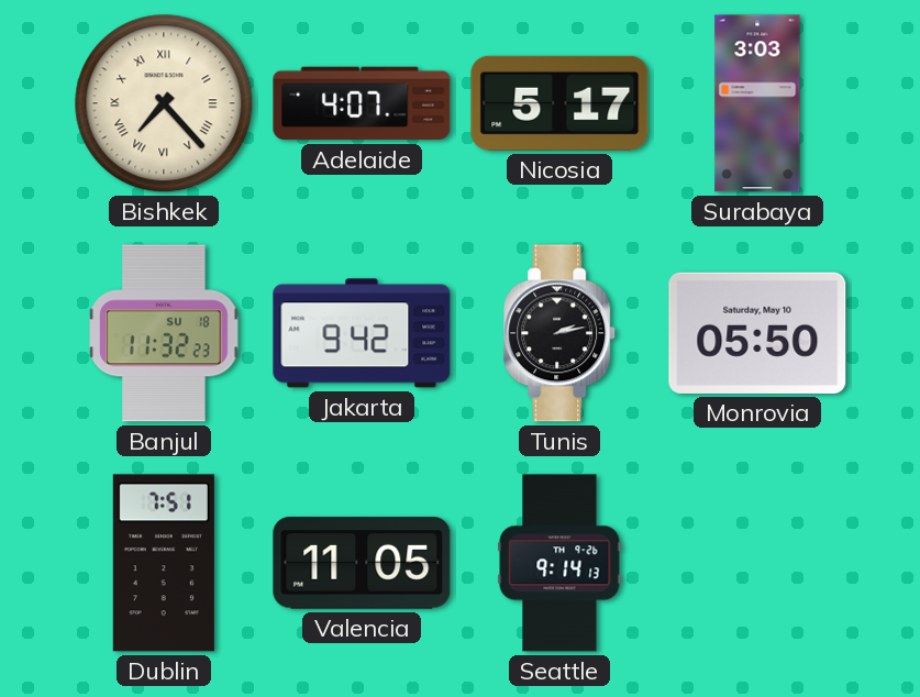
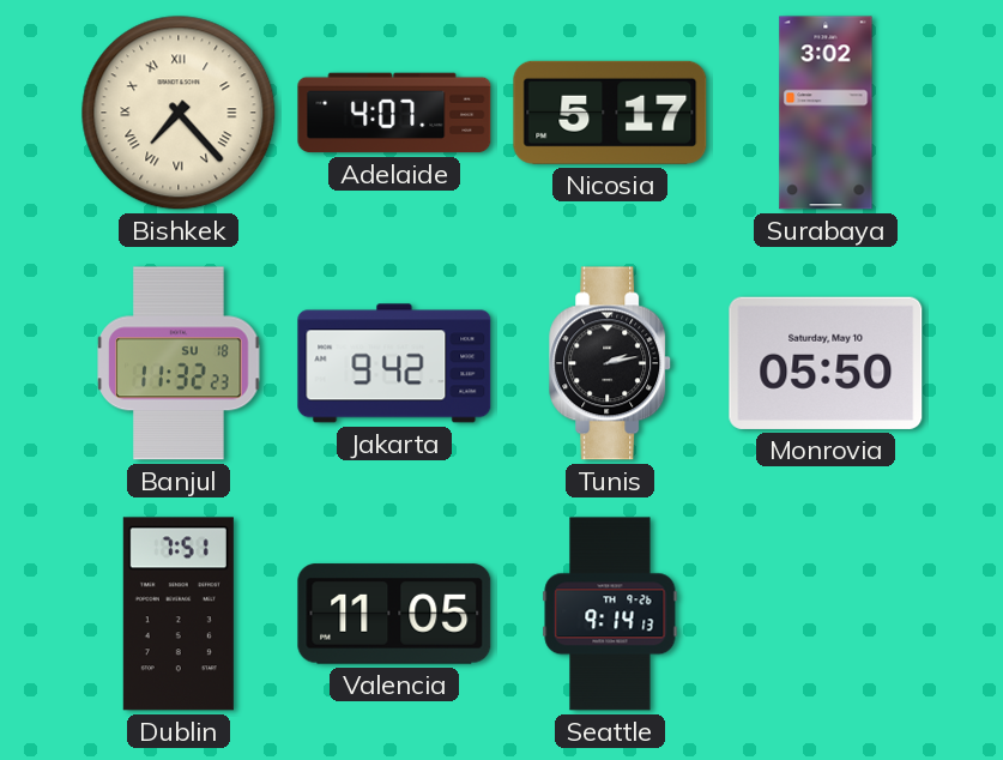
Surabaya: 3:03 -> 3:02 (826, 113)
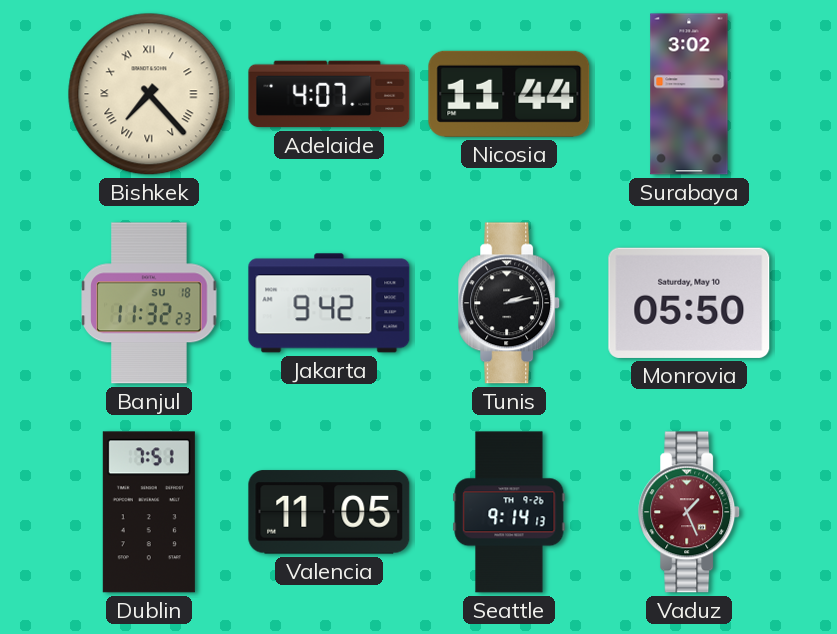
Nicosia: 5:17 -> 11:44 (509, 94)
Vaduz: none -> 1:26 (690, 512)
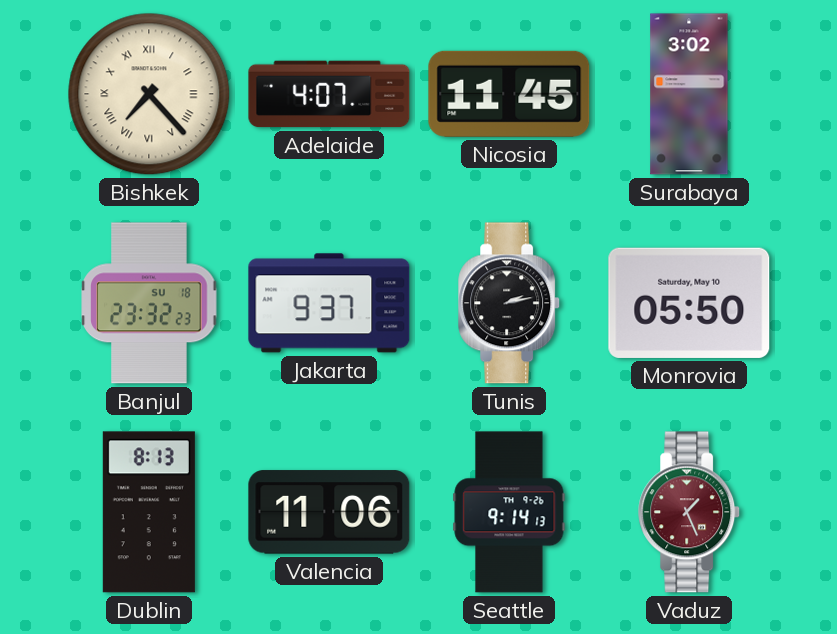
Nicosia: 11:44 -> 11:45 (509, 94)
Banjul: 11:32 -> 23:32 (149, 303)
Jakarta: 9:42 -> 9:37 (329, 303)
Dublin: 7:51 -> 8:13 (149, 512)
Valencia: 11:05 -> 11:06 (329, 512)
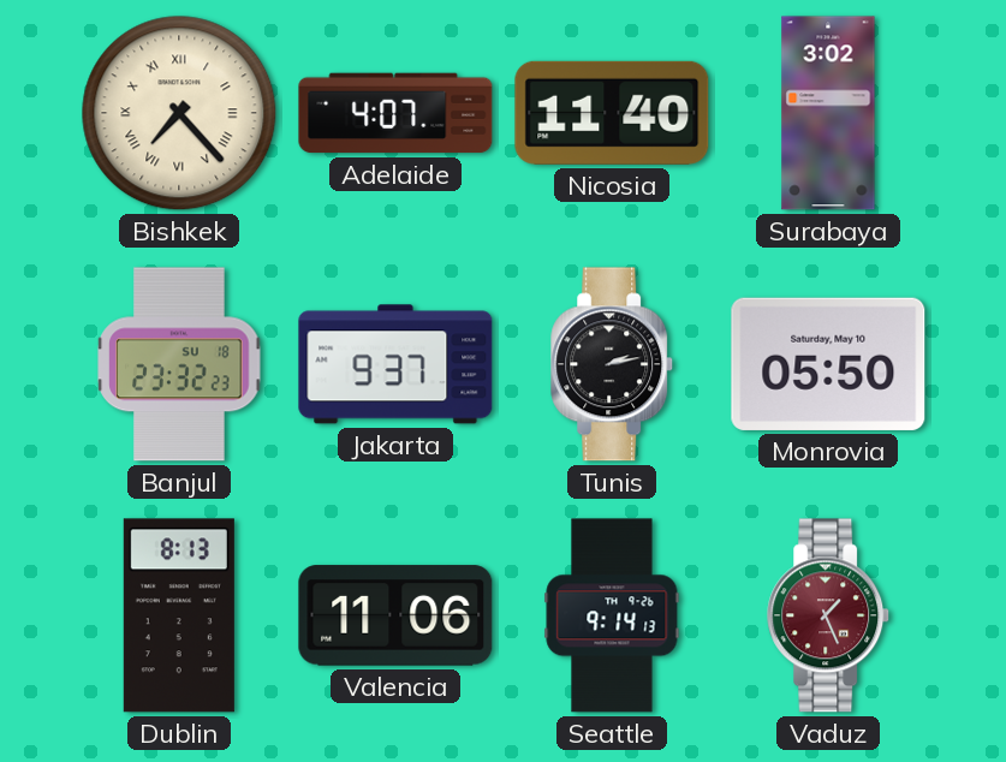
Nicosia: 11:45 -> 11:40 (612, 113)
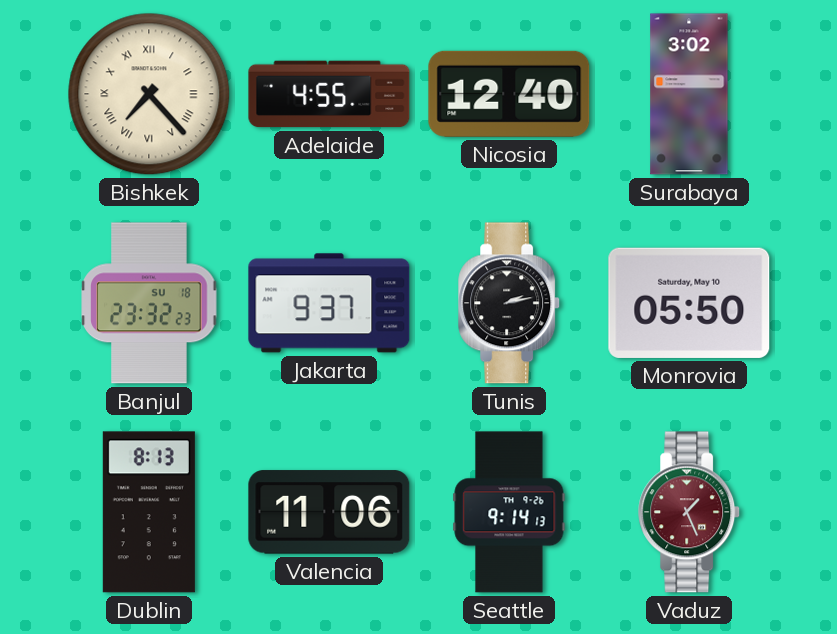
Adelaide: 4:07 -> 4:55 (329, 94)
Nicosia: 11:40 -> 12:40 (509, 94)
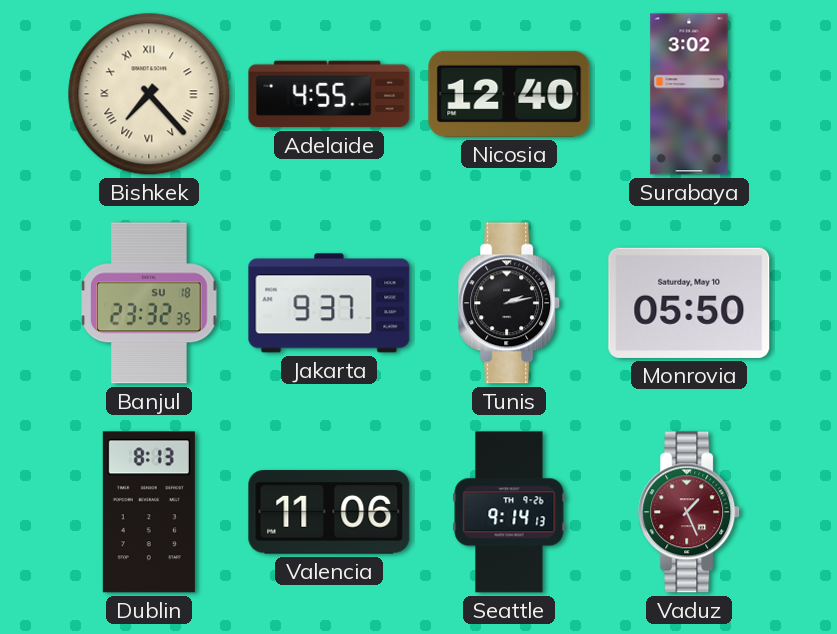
Banjul: 23:32:23 -> 23:32:35 (149, 303)
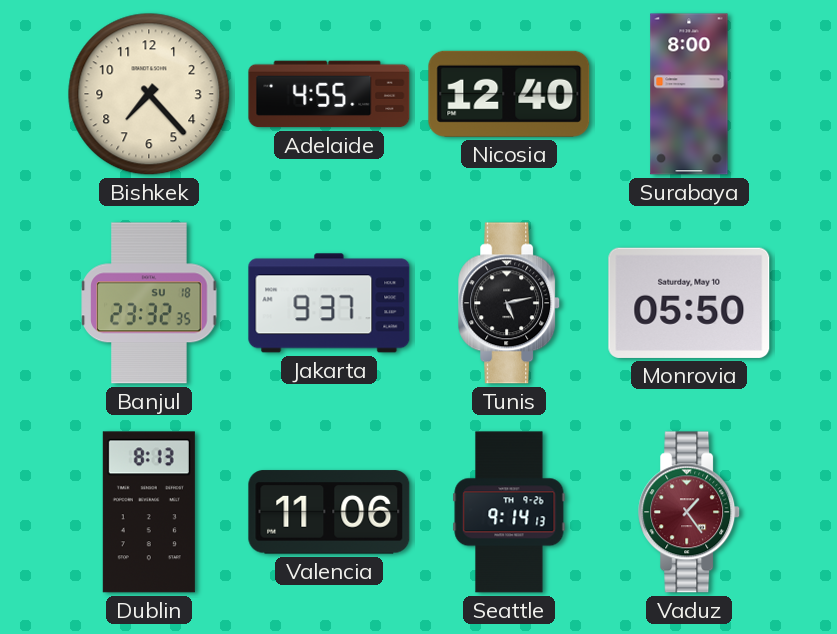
Bishkek numerals: Roman -> Arabic (149, 94)
Surabaya: 3:02 -> 8:00 (689, 94)
Tunis: 2:13 -> 5:13 (510, 303)
Vaduz: 1:26 -> 1:24 (690, 512)
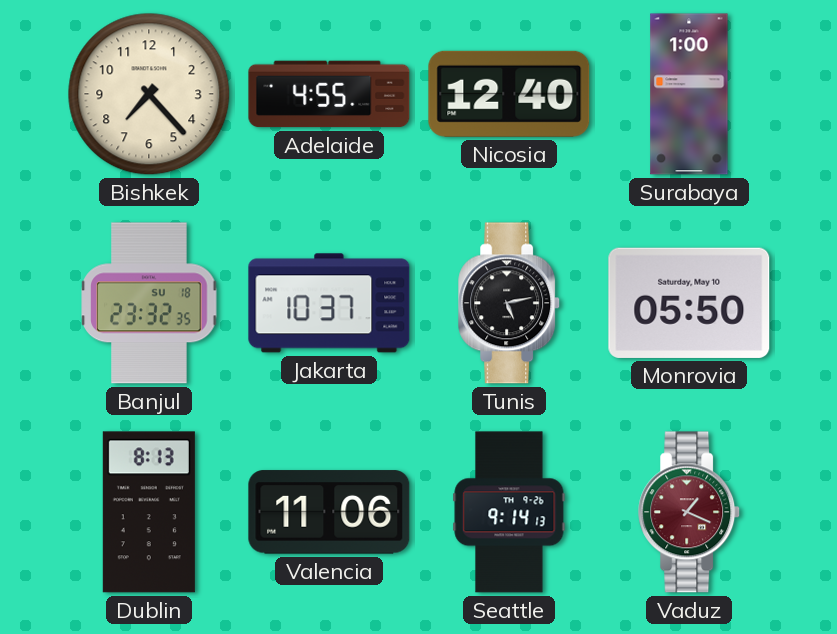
Surabaya: 8:00 -> 1:00 (689, 94)
Jakarta: 9:37 -> 10:37 (329, 303)
Vaduz: 1:24 -> 1:19 (690, 512)
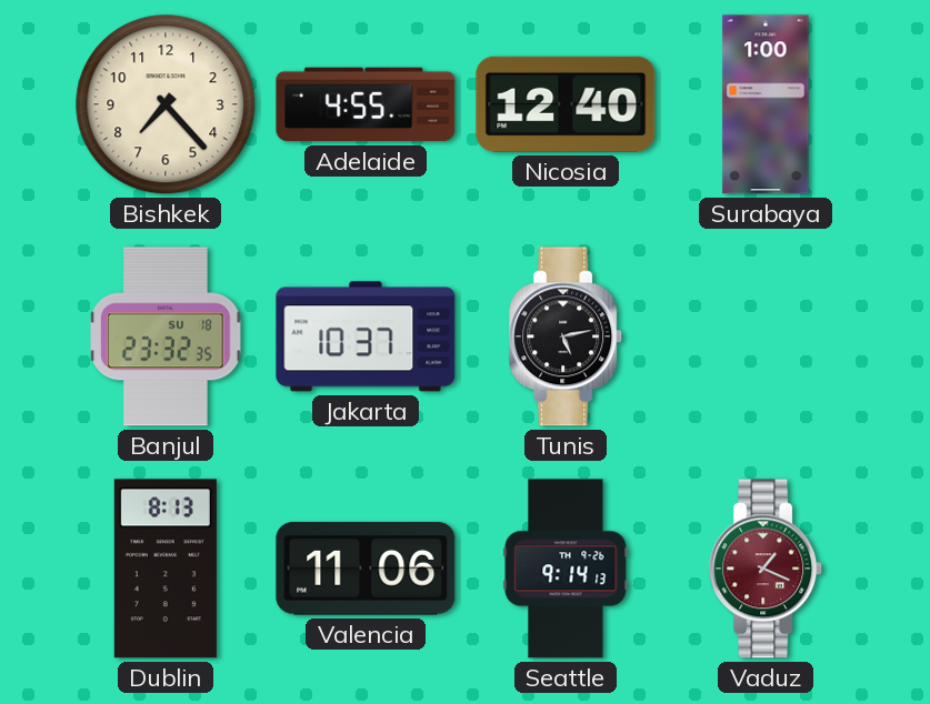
Monrovia: 05:50 -> none (689, 303)
